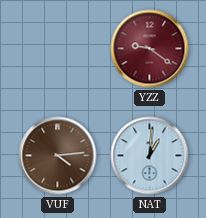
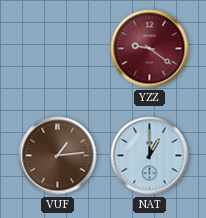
VUF: 4:14 -> 1:14 (58, 156)
NAT: 1:01 -> 1:00 (150, 156)
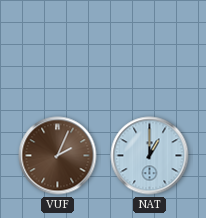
YZZ: 9:21 -> none (150, 49)
VUF: 1:14 -> 2:04 (58, 156)
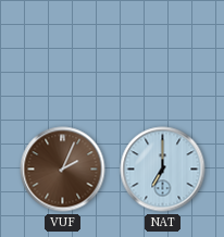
NAT: 1:00 -> 7:00 (163, 170)
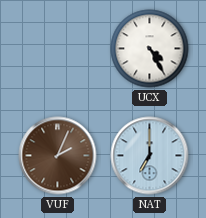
UCX: none -> 4:25 (150, 49)
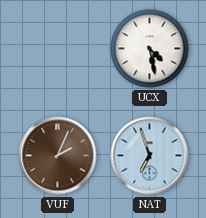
UCX: 4:25 -> 4:28 (150, 49)
NAT: 7:00 -> 6:57 (150, 156)
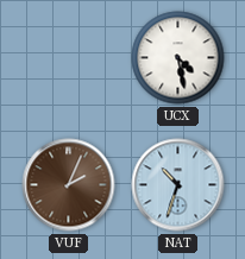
NAT: 6:57 -> 10:33 (178, 185)
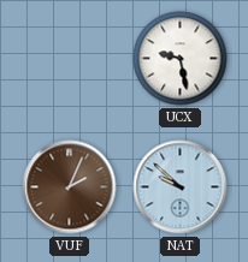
UCX: 4:28 -> 9:28 (181, 59)
NAT: 10:33 -> 9:52 (181, 187)
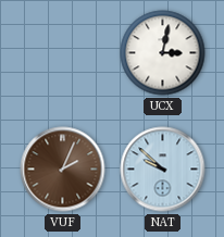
UCX: 9:28 -> 3:02 (163, 53)
